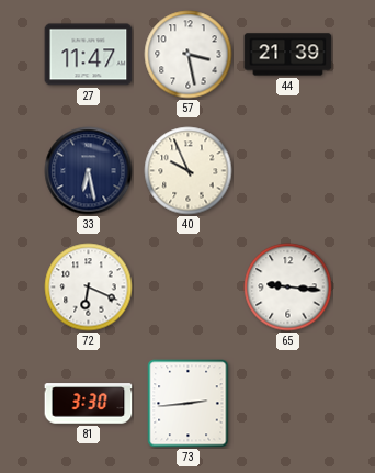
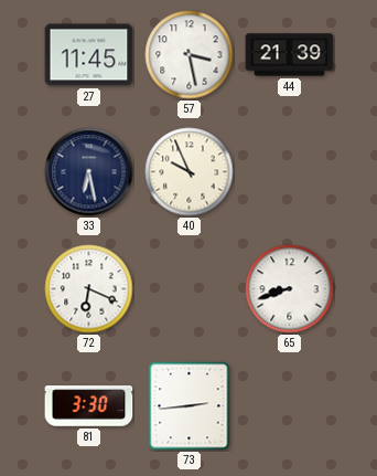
27: 11:47 -> 11:45 (89, 55)
65: 9:16 -> 8:42 (290, 289)
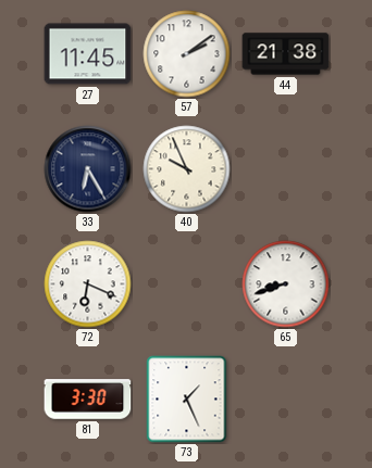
57: 3:28 -> 2:09 (187, 54)
44: 21:39 -> 21:38 (286, 54)
33: 6:28 -> 6:25 (88, 169)
73: 2:44 -> 1:26 (187, 400)
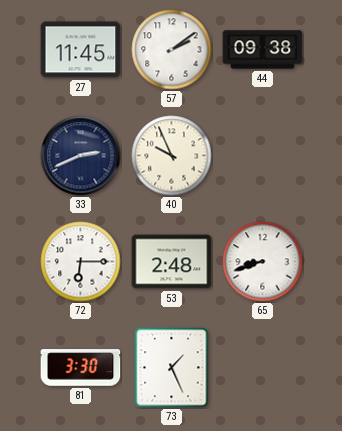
44: 21:38 -> 09:38 (263, 50)
33: 6:25 -> 2:41 (81, 156)
72: 6:19 -> 6:15 (81, 262)
53: none -> 2:48 (172, 262)
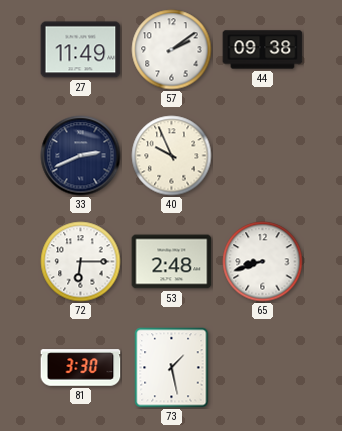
27: 11:45 -> 11:49 (81, 50)
73: 1:26 -> 1:28 (172, 368)
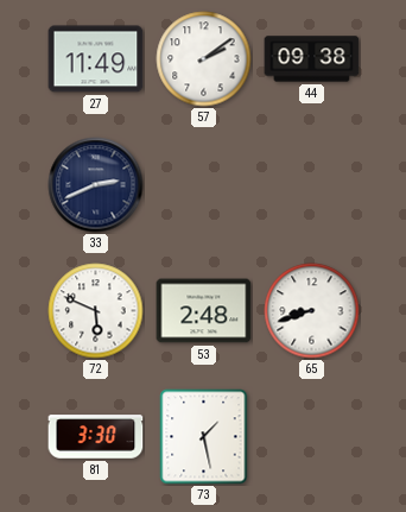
40: 9:56 -> none (172, 156)
72: 6:15 -> 5:49 (96, 311)
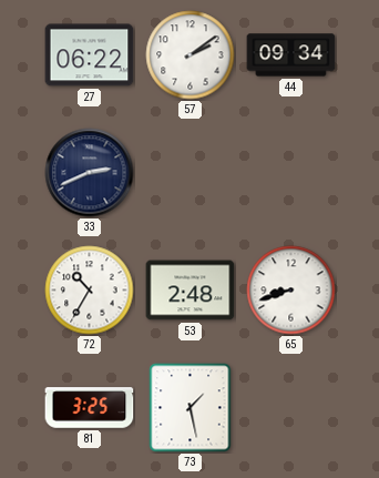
27: 11:49 -> 06:22 (90, 55)
44: 09:38 -> 09:34 (291, 55)
72: 5:49 -> 10:35 (90, 291)
81: 3:30 -> 3:25 (90, 408)
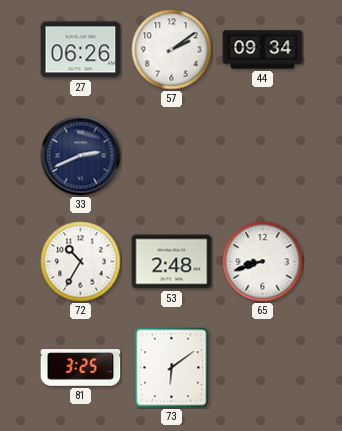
27: 06:22 -> 06:26 (81, 50)
73: 1:28 -> 6:09 (172, 368)
